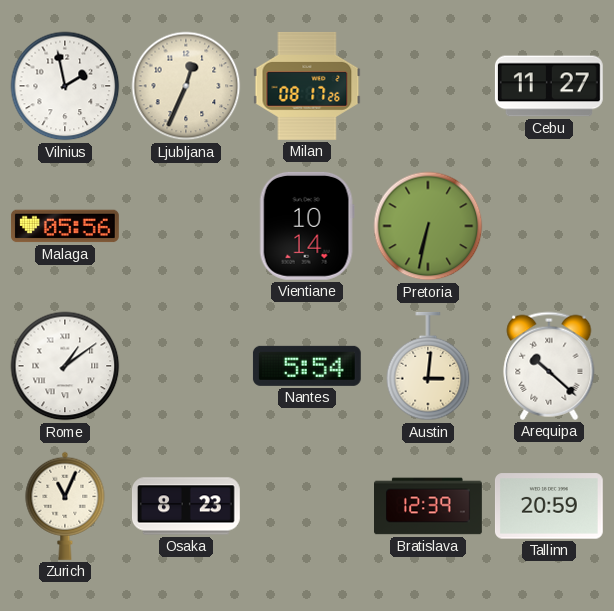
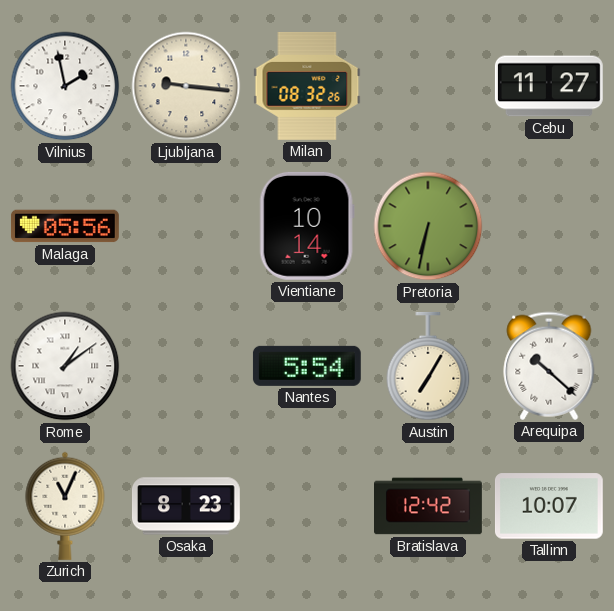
Ljubljana: 12:34 -> 9:16 (186, 86)
Milan: 08:17 -> 08:32 (307, 86)
Austin: 3:01 -> 7:05 (428, 366)
Bratislava: 12:39 -> 12:42 (429, 506)
Tallinn: 20:59 -> 10:07 (549, 506)
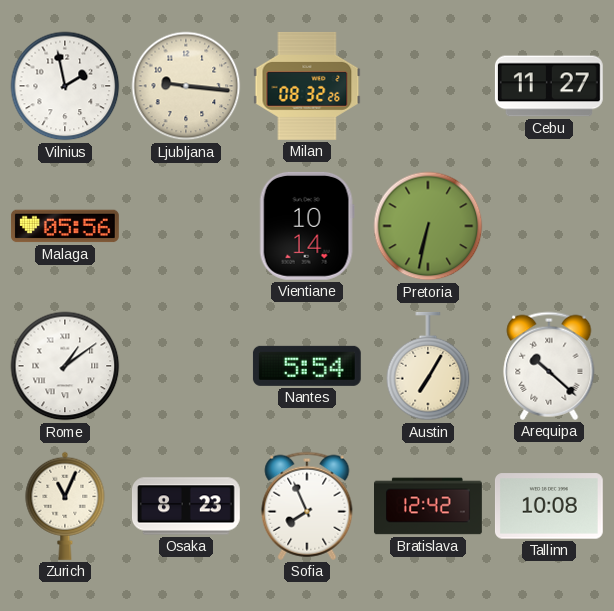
Sofia: none -> 7:56 (307, 506)
Tallinn: 10:07 -> 10:08 (549, 506)
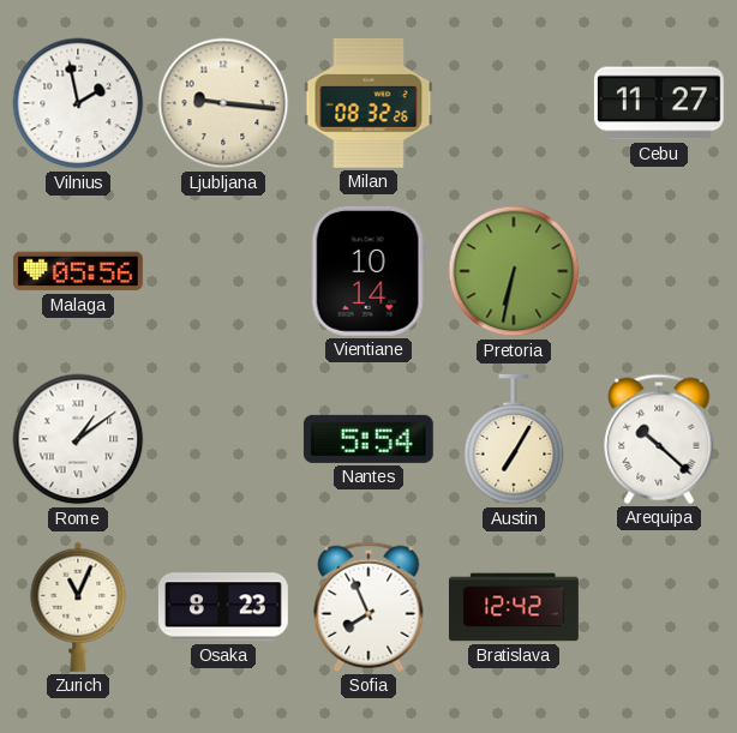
Tallinn: 10:08 -> none (549, 506)
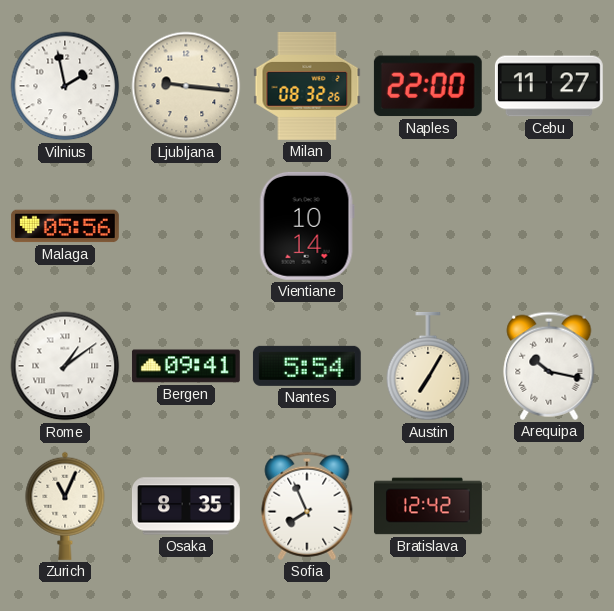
Naples: none -> 22:00 (428, 86)
Pretoria: 6:32 -> none (514, 271)
Bergen: none -> 09:41 (186, 366)
Arequipa: 10:22 -> 10:17 (549, 366)
Osaka: 8:23 -> 8:35 (186, 506)
